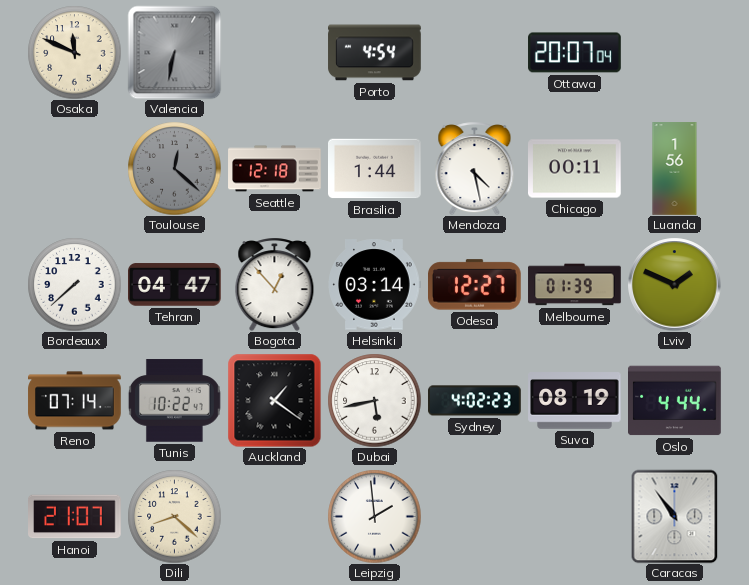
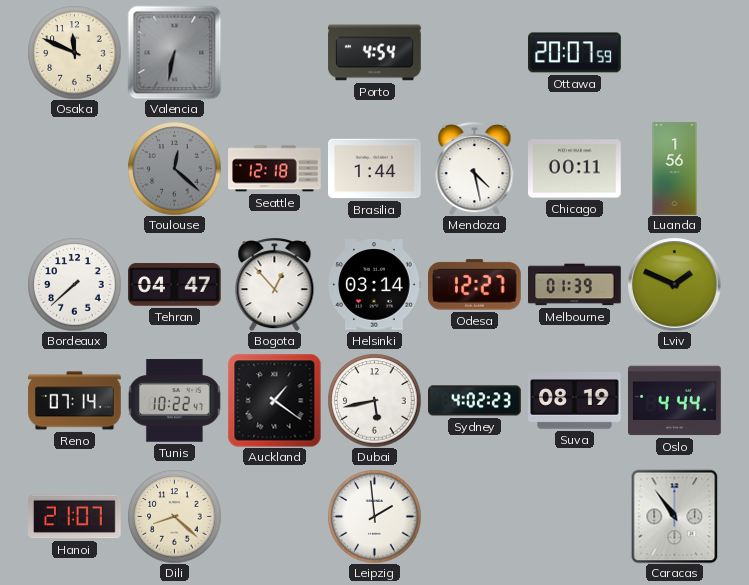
Ottawa: 20:07:04 -> 20:07:59 (575, 53)
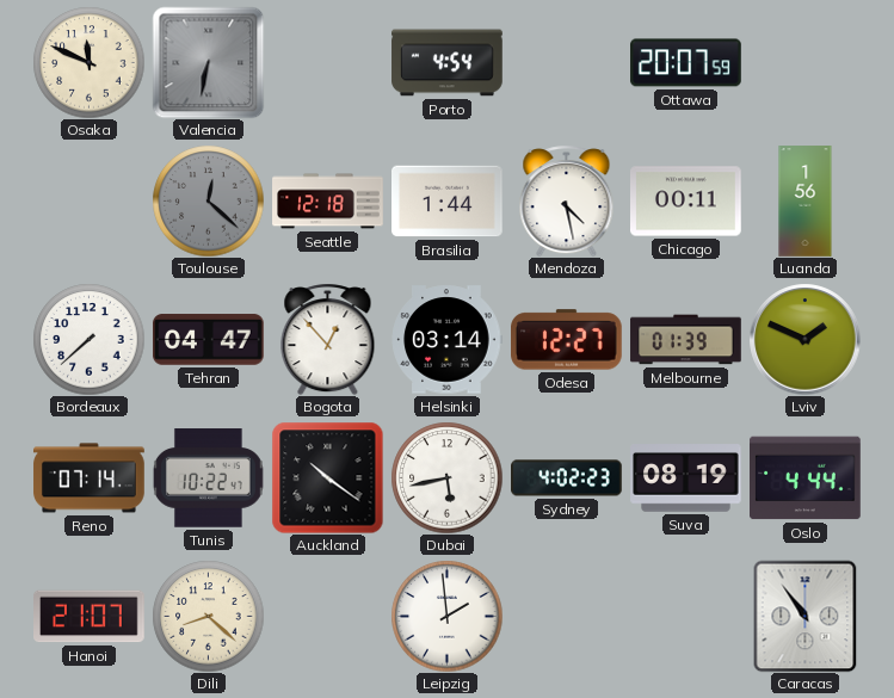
Auckland: 1:21 -> 10:21 (327, 477)
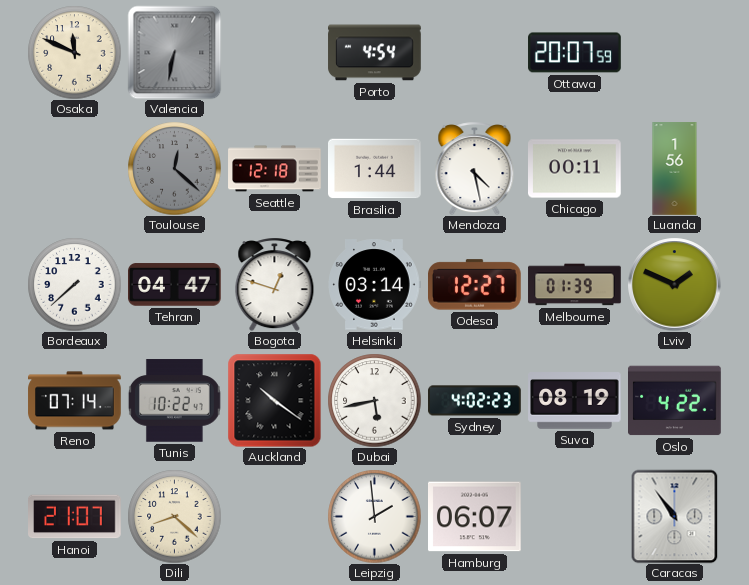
Bogota: 12:53 -> 12:48 (275, 284)
Oslo: 4:44 -> 4:22 (675, 401)
Hamburg: none -> 06:07 (475, 517)
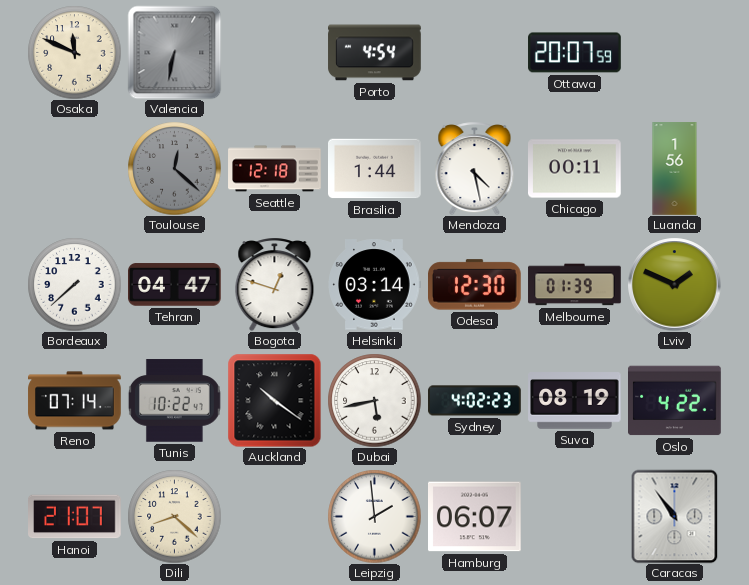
Odesa: 12:27 -> 12:30 (475, 285)
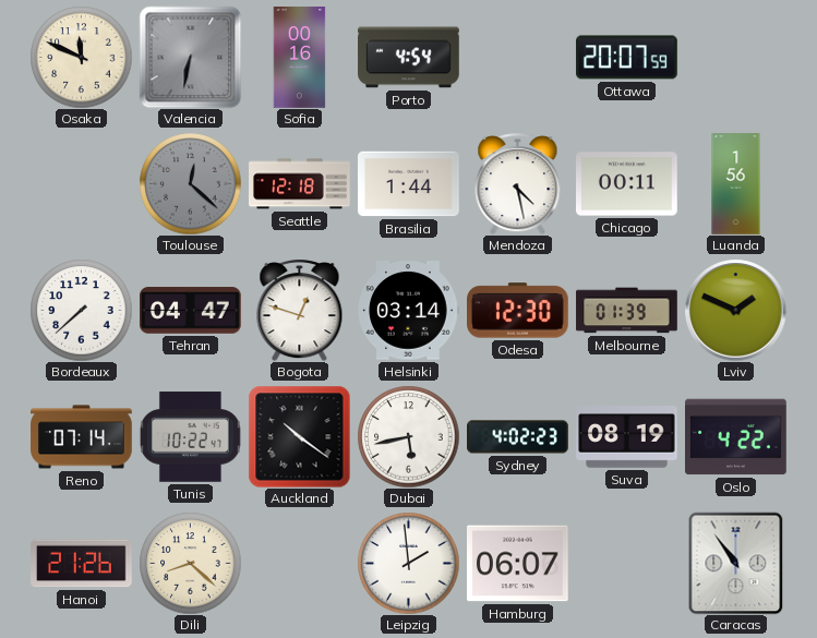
Sofia: none -> 00:16 (300, 58)
Hanoi: 21:07 -> 21:26 (82, 564)
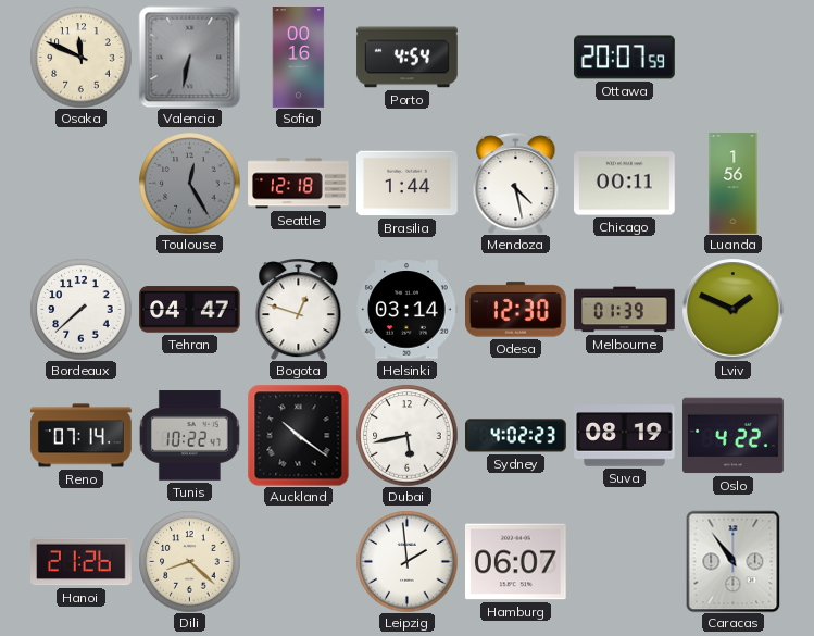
Toulouse: 12:22 -> 12:25 (189, 183)
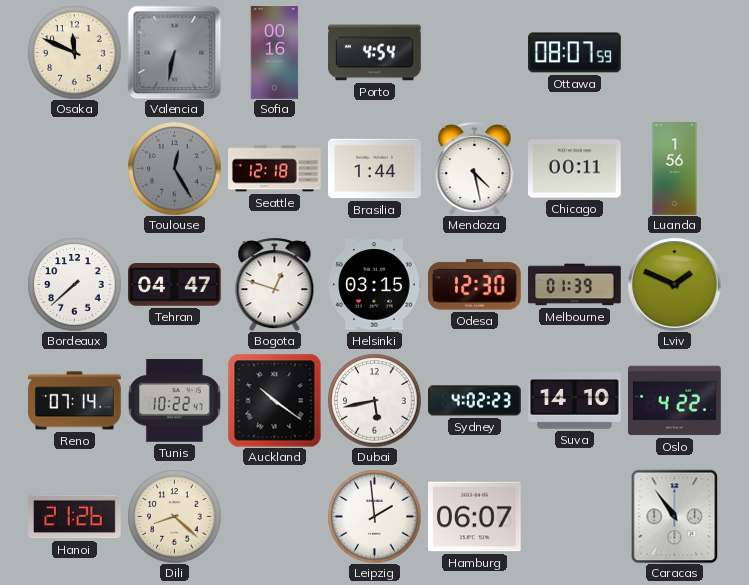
Ottawa: 20:07 -> 08:07 (575, 53)
Helsinki: 03:14 -> 03:15 (374, 285)
Suva: 08:19 -> 14:10 (575, 401)
